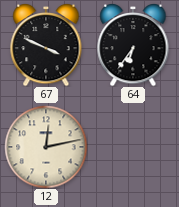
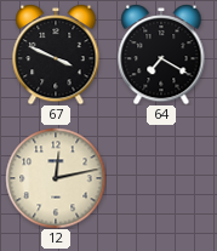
64: 6:36 -> 7:20 (161, 55)
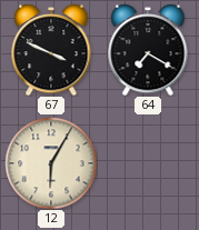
12: 12:13 -> 6:05 (51, 163)
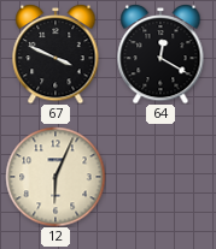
64: 7:20 -> 12:20 (160, 54)
12: 6:05 -> 6:04 (56, 177)
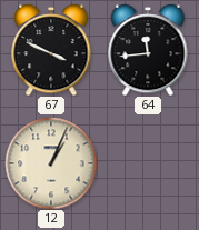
64: 12:20 -> 11:44 (148, 50)
12: 6:04 -> 1:04 (51, 163)
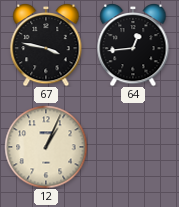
67: 3:49 -> 3:47 (46, 45)
64: 11:44 -> 12:44 (133, 45)
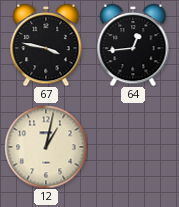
12: 1:04 -> 1:02 (46, 147)
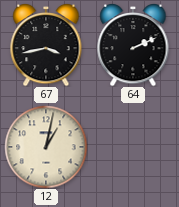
67: 3:47 -> 3:43 (46, 45)
64: 12:44 -> 2:11 (133, 45)
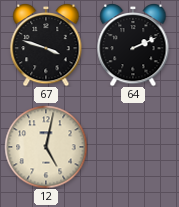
67: 3:43 -> 3:48 (46, 45)
12: 1:02 -> 5:02 (46, 147)
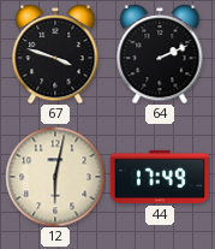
12: 5:02 -> 6:02 (55, 177)
44: none -> 17:49 (160, 177)
